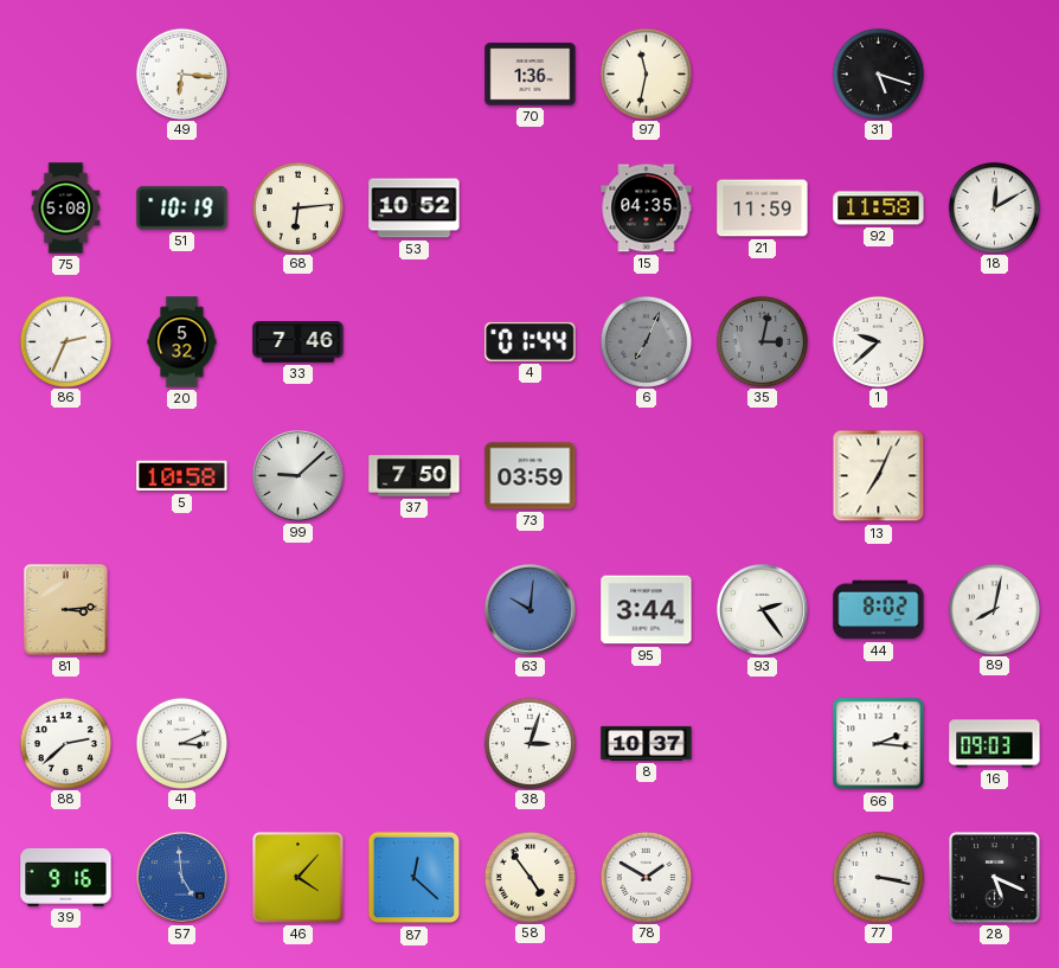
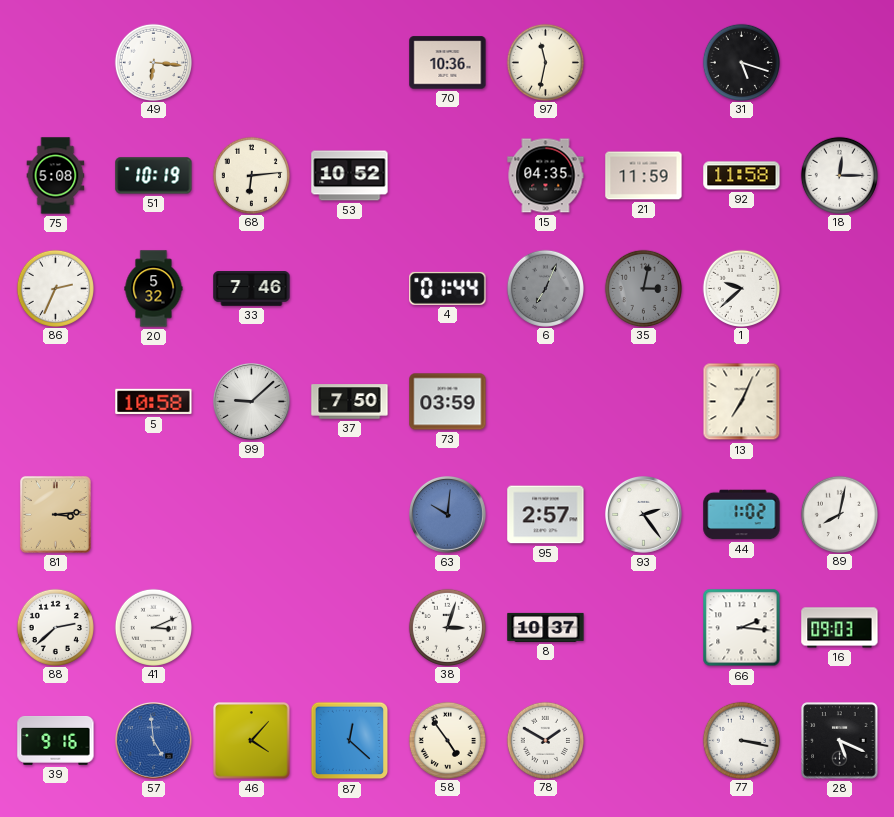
70: 1:36 -> 10:36 (448, 63)
18: 12:10 -> 12:15 (839, 175)
95: 3:44 -> 2:57 (546, 515)
44: 8:02 -> 1:02 (742, 515)
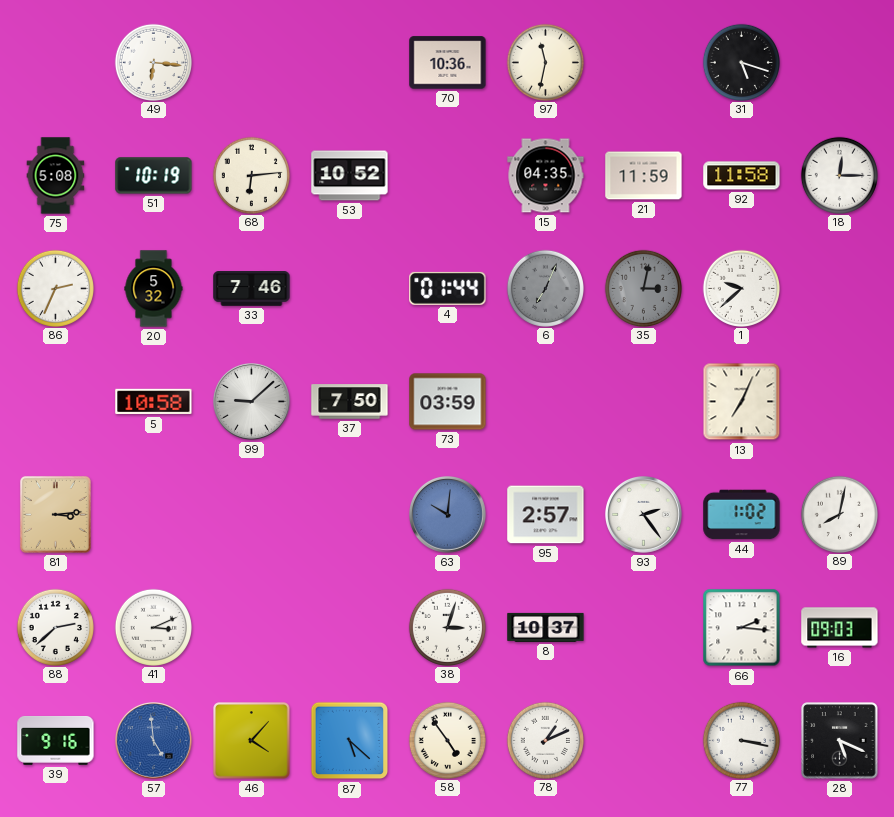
87: 12:22 -> 5:22 (350, 741)
78: 1:50 -> 1:11 (545, 740)
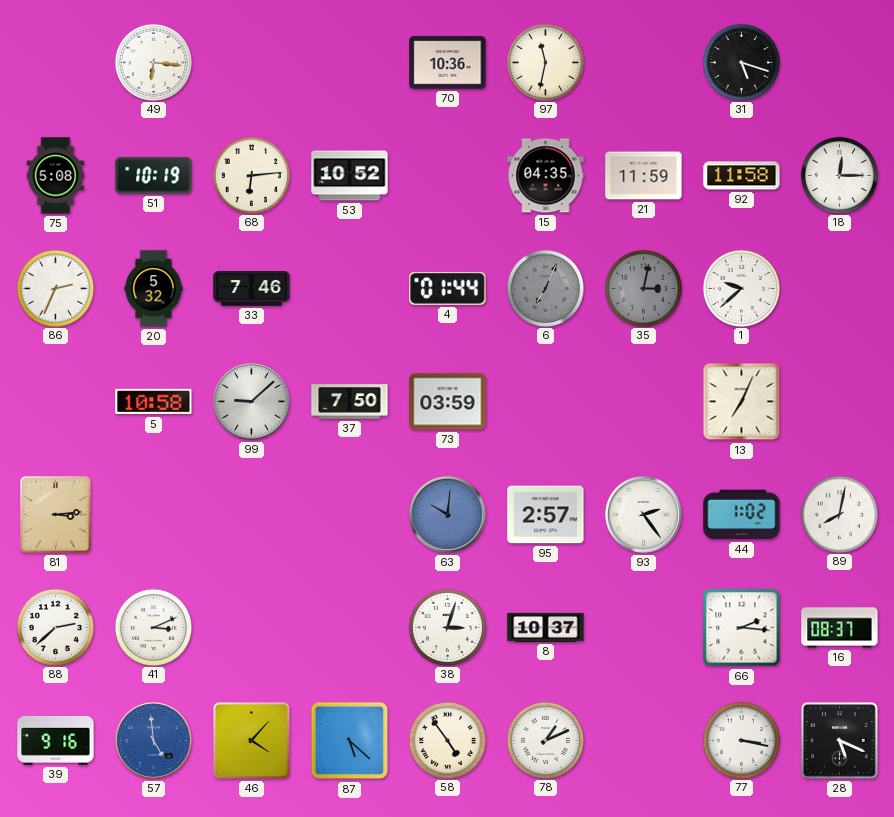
16: 09:03 -> 08:37 (840, 628)
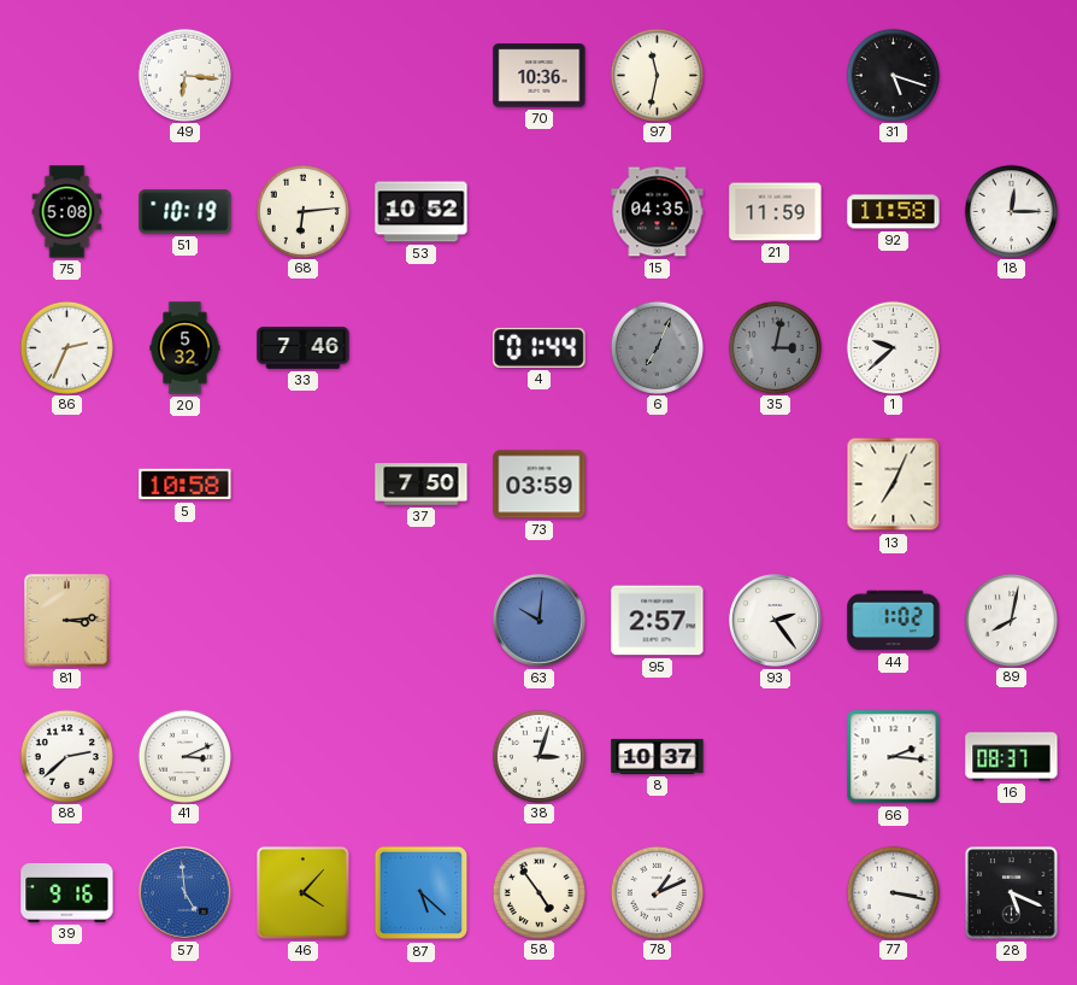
99: 9:08 -> none (252, 402)
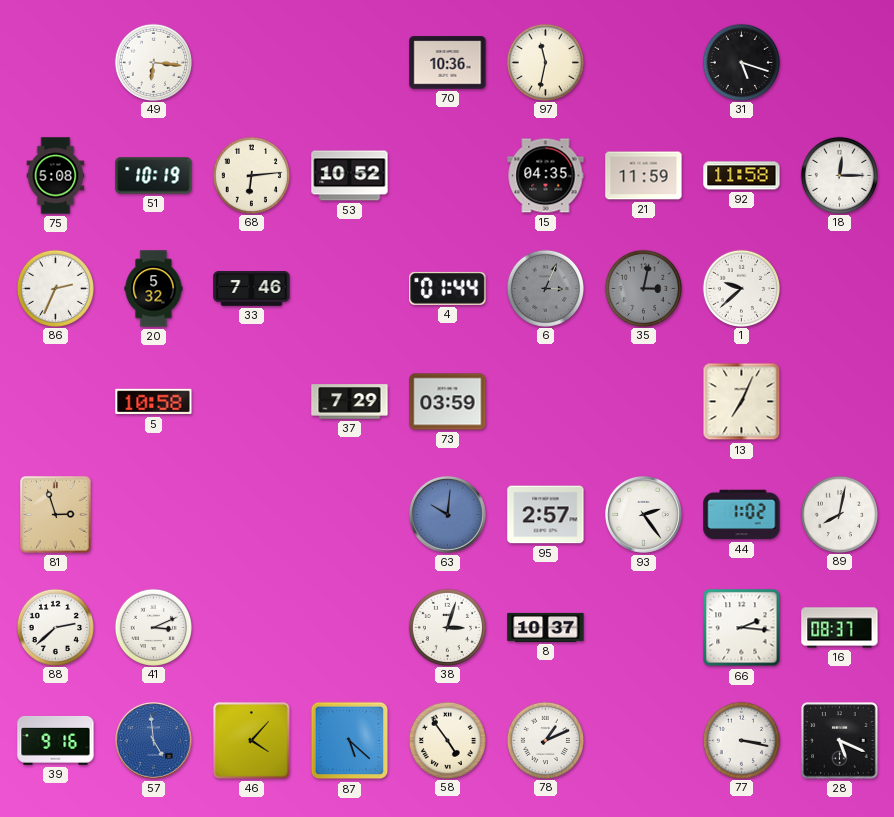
6: 7:04 -> 3:04 (545, 288)
37: 7:50 -> 7:29 (350, 402)
81: 3:14 -> 2:57 (55, 515)
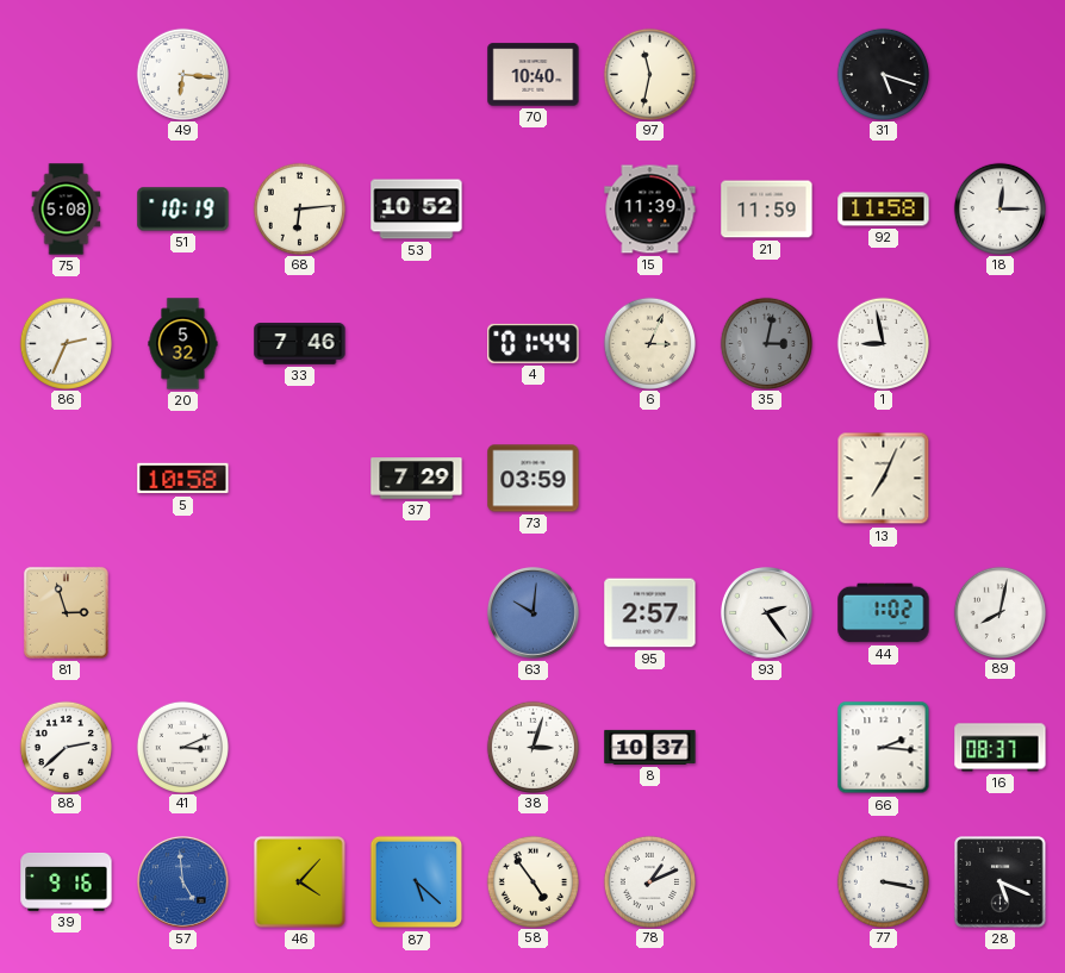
70: 10:36 -> 10:40 (534, 75)
15: 04:35 -> 11:39 (650, 210)
6 dial: grey -> cream (649, 343)
1: 9:38 -> 8:58 (883, 343)
